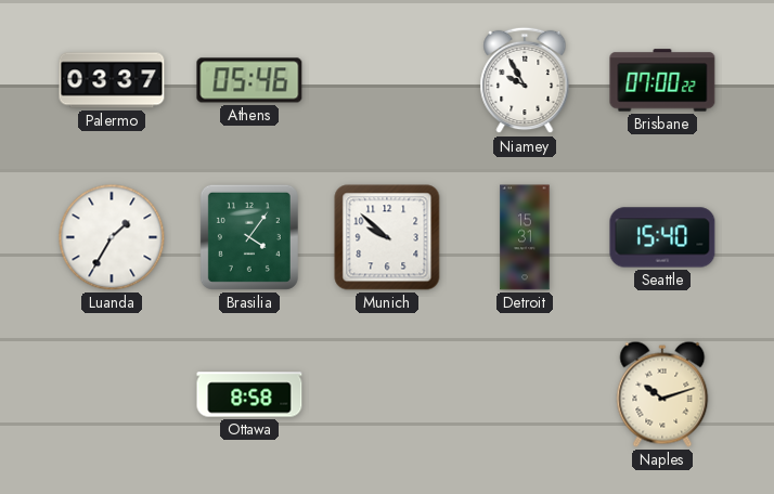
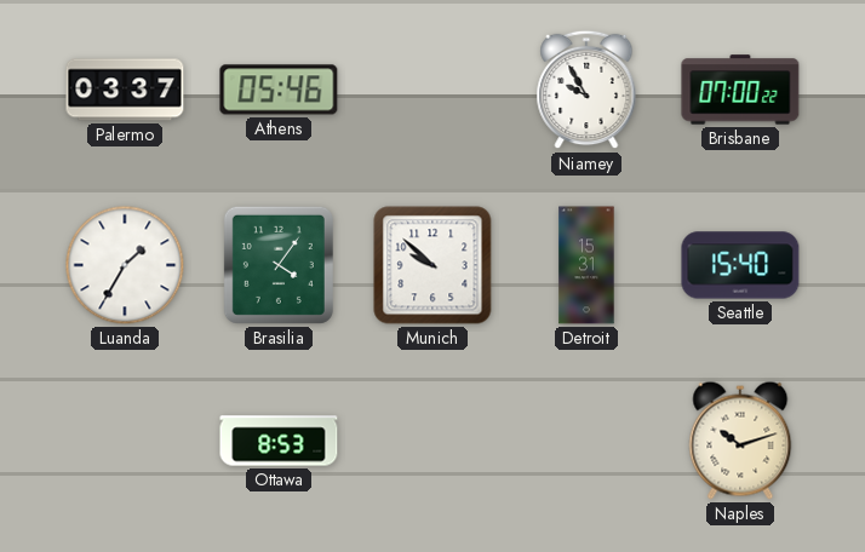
Ottawa: 8:58 -> 8:53 (279, 441)
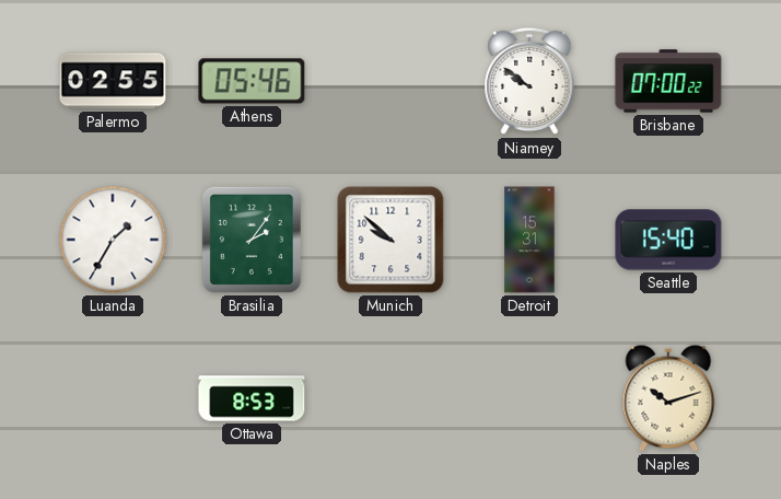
Palermo: 03:37 -> 02:55 (113, 81)
Niamey: 9:55 -> 9:51 (529, 81)
Brasilia: 4:06 -> 2:06 (252, 240)
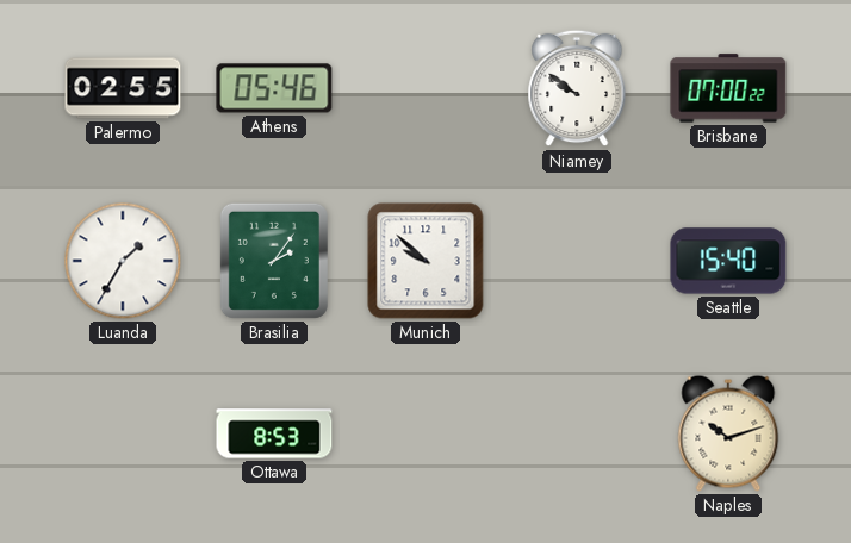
Detroit: 15:31 -> none (529, 240)
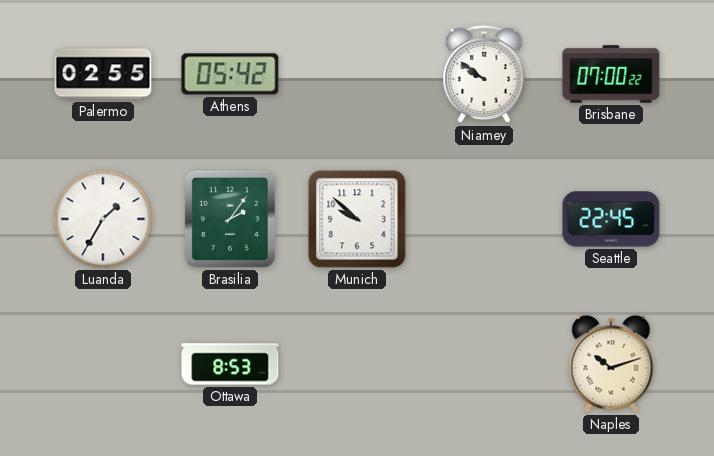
Athens: 05:46 -> 05:42 (230, 74)
Seattle: 15:40 -> 22:45 (611, 219)
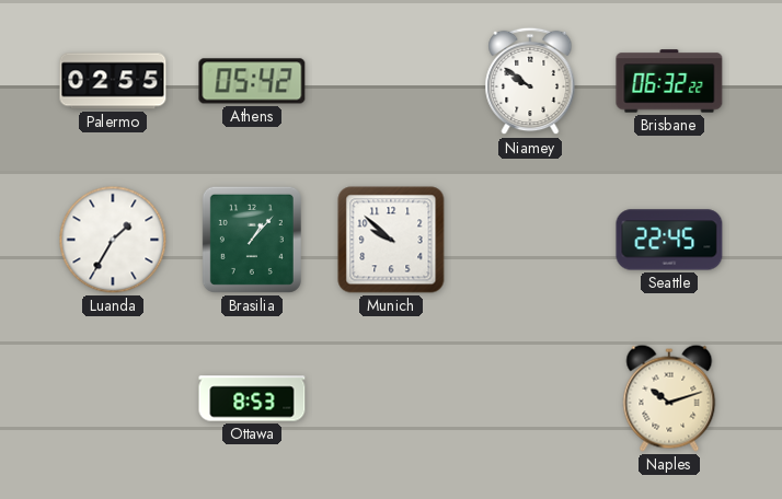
Brisbane: 07:00 -> 06:32 (669, 81)
Brasilia: 2:06 -> 1:07 (252, 240)
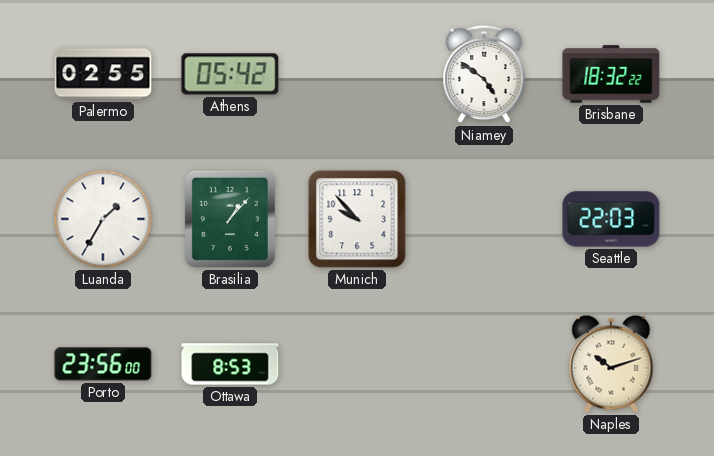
Niamey: 9:51 -> 4:51 (484, 74)
Brisbane: 06:32 -> 18:32 (611, 74)
Munich: 9:52 -> 9:53 (357, 219)
Seattle: 22:45 -> 22:03 (611, 219)
Porto: none -> 23:56 (103, 364)
